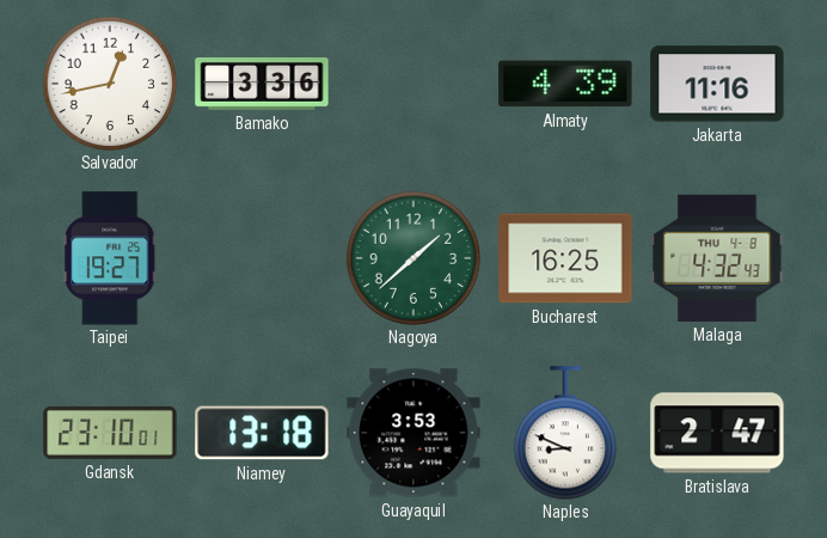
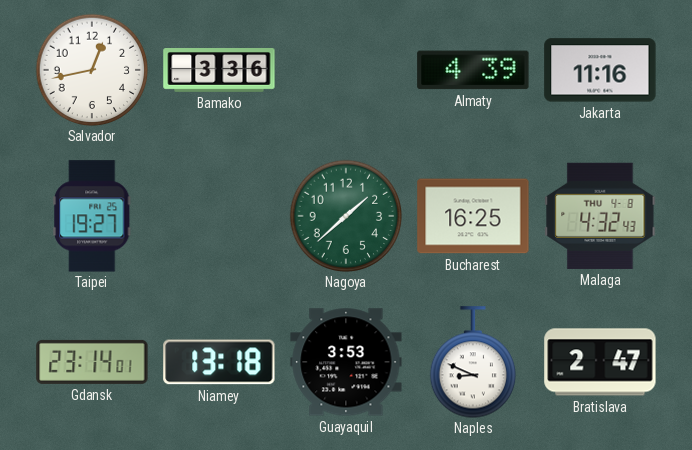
Gdansk: 23:10 -> 23:14 (92, 362)
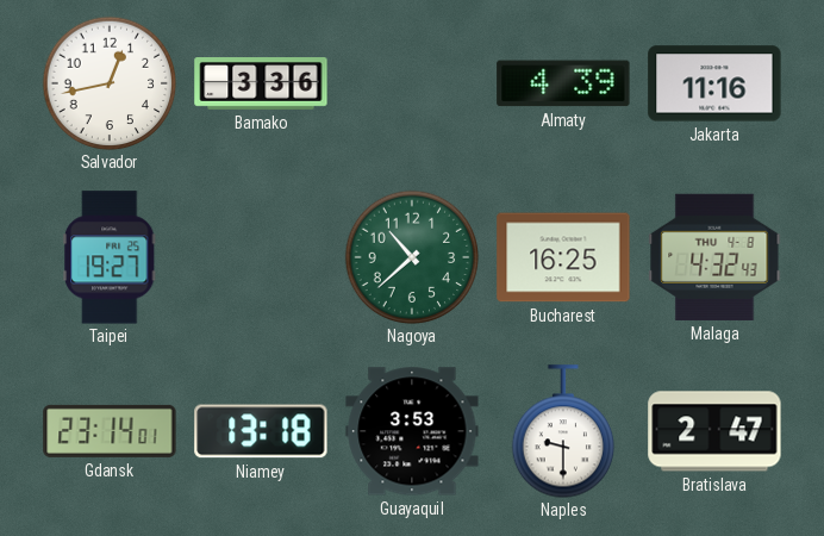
Nagoya: 1:38 -> 10:38 (412, 257)
Naples: 8:49 -> 9:30 (563, 431)
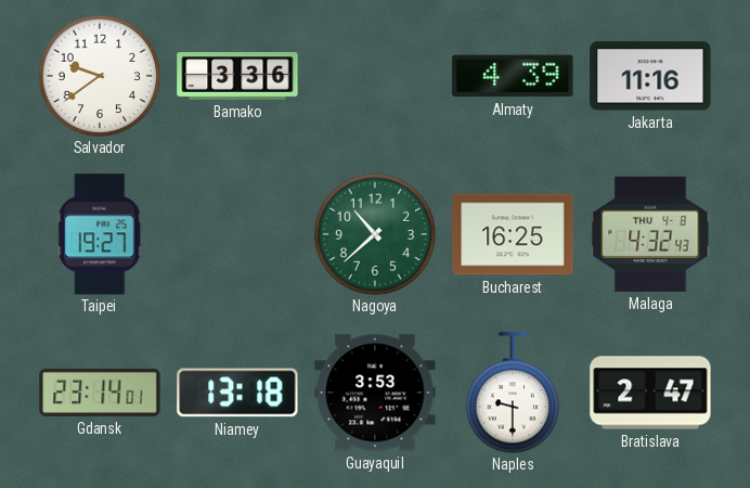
Salvador: 12:43 -> 9:39 (100, 76)
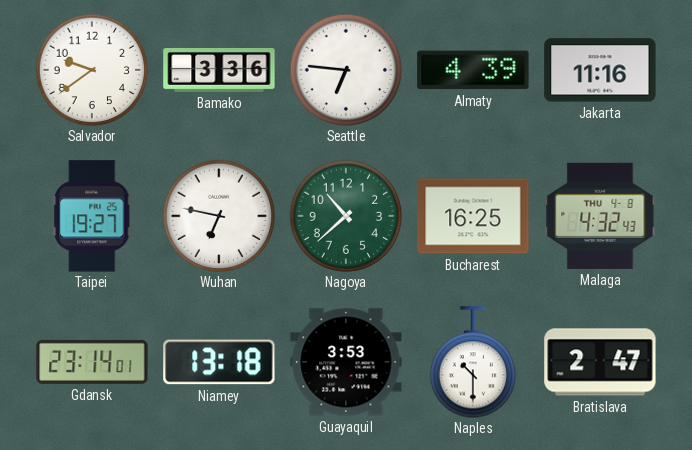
Seattle: none -> 6:46 (346, 70)
Wuhan: none -> 6:47 (219, 216)
Naples: 9:30 -> 10:30 (473, 362)
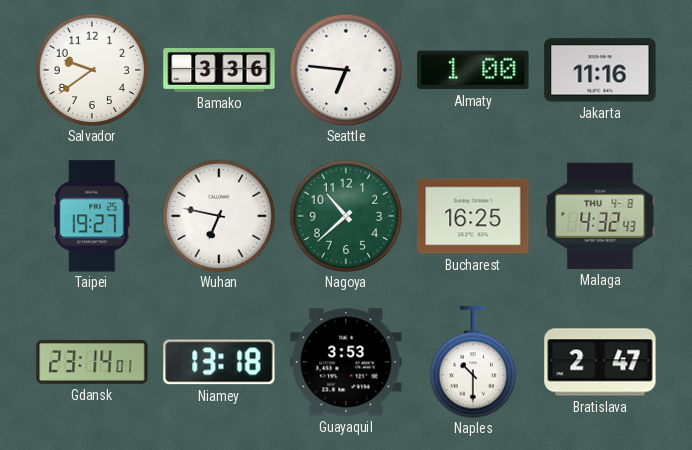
Almaty: 4:39 -> 1:00 (473, 70)
